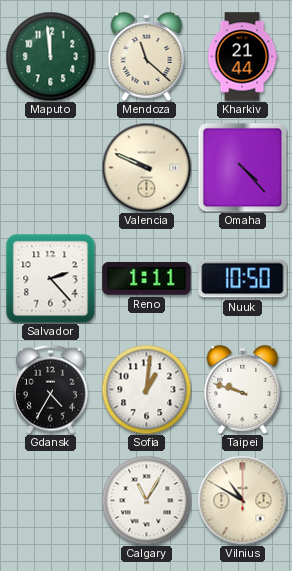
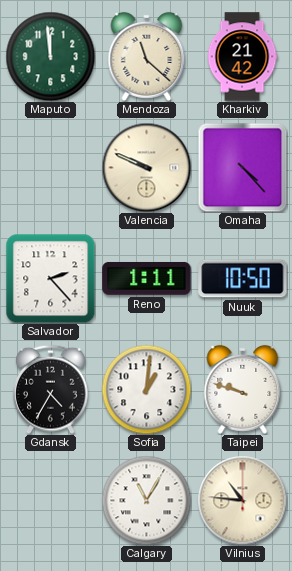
Kharkiv: 21:44 -> 21:42 (242, 57)
Vilnius: 10:50 -> 10:46 (242, 500)
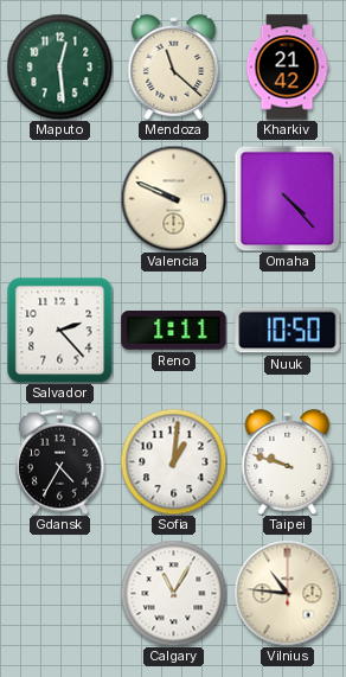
Maputo: 11:59 -> 12:29 (59, 66)
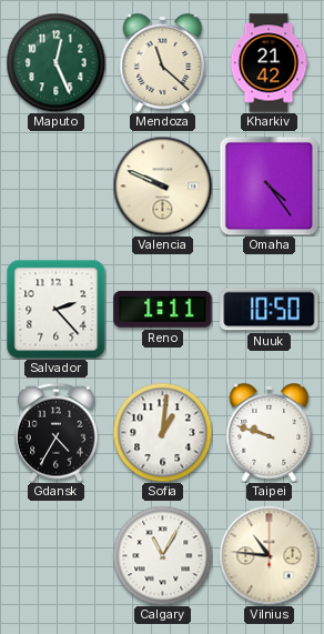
Maputo: 12:29 -> 12:26 (55, 62)
Omaha: 4:23 -> 4:24 (269, 185)
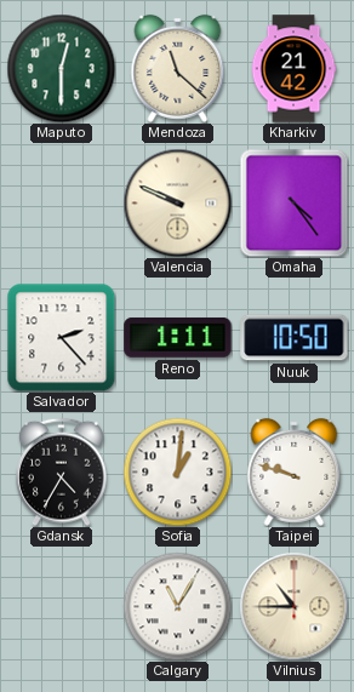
Maputo: 12:26 -> 12:30 (61, 68)
Vilnius: 10:46 -> 10:45 (293, 606)
